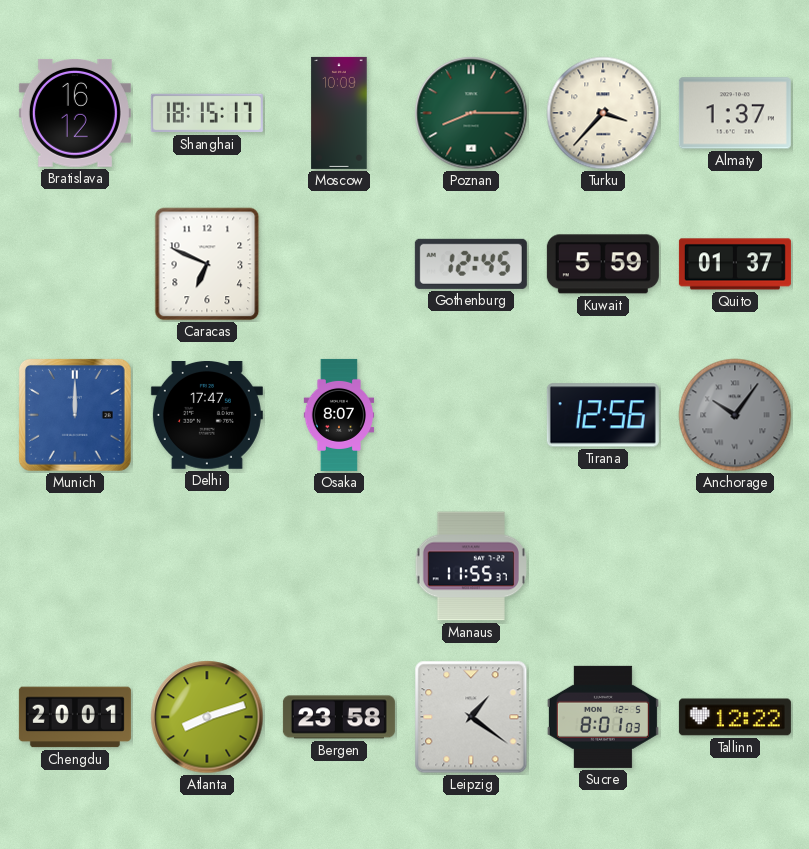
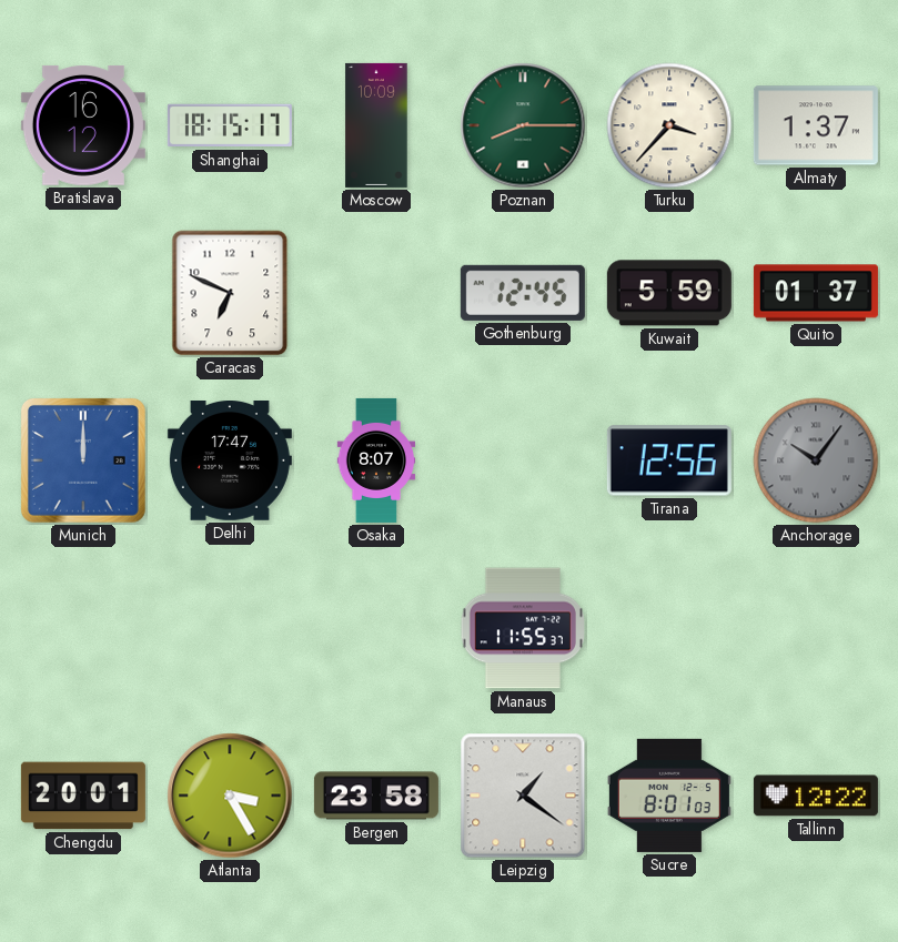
Atlanta: 8:12 -> 3:25 (230, 796)
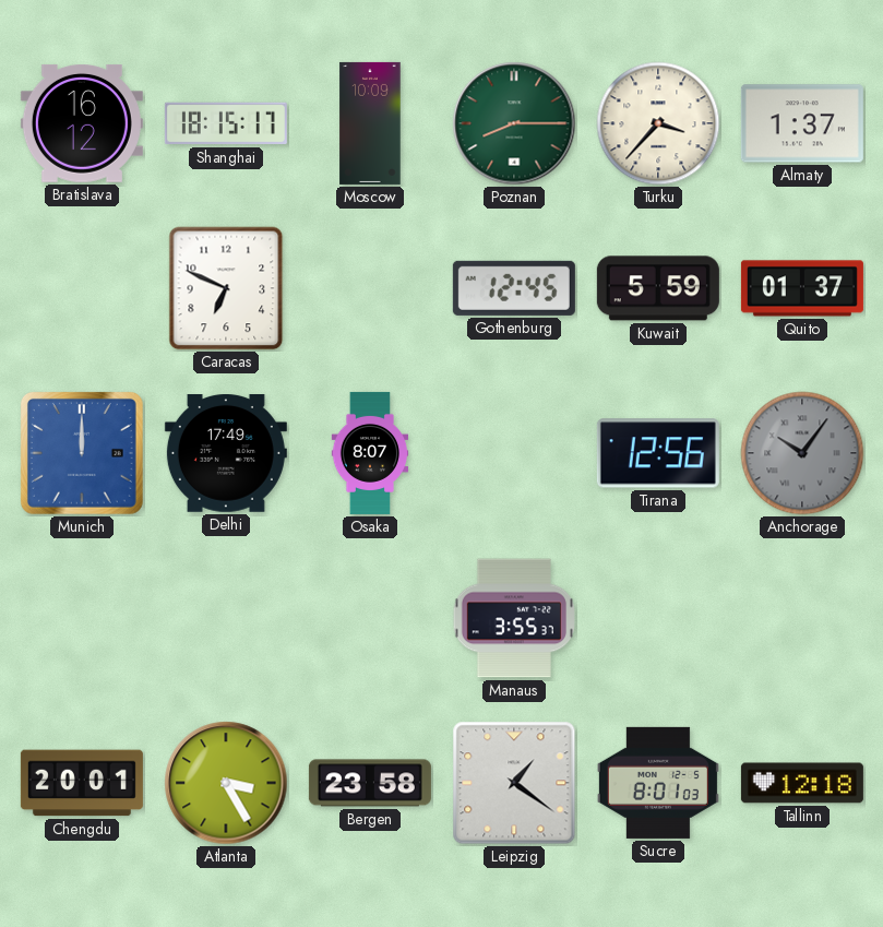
Delhi: 17:47 -> 17:49 (226, 454)
Manaus: 11:55 -> 3:55 (514, 618)
Tallinn: 12:22 -> 12:18 (802, 783)
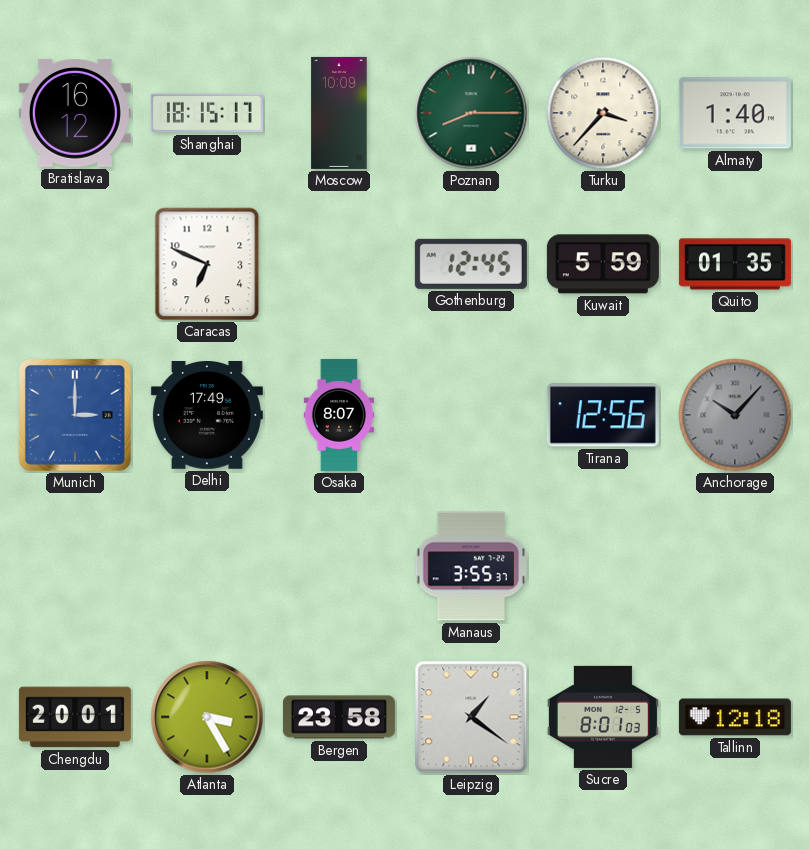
Almaty: 1:37 -> 1:40 (735, 113)
Quito: 01:37 -> 01:35 (735, 264)
Munich: 12:00 -> 3:00 (75, 415)
Anchorage: 10:06 -> 10:07 (735, 415)
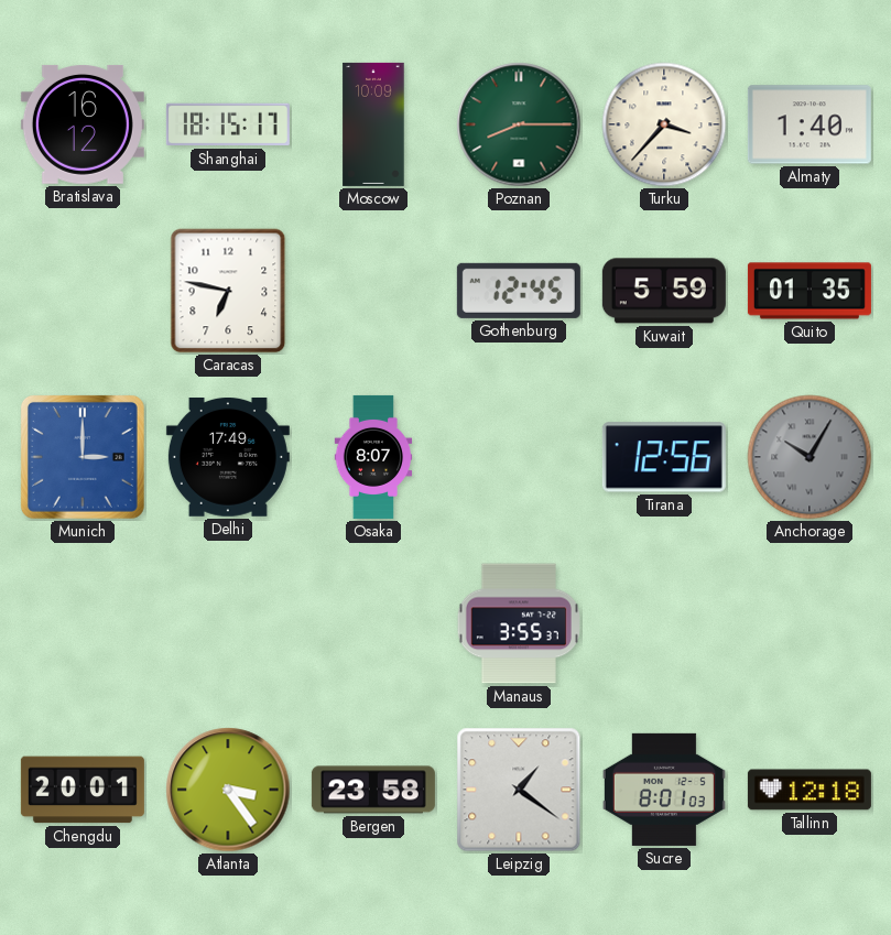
Caracas: 6:49 -> 6:47 (228, 291)
Anchorage: 10:07 -> 10:05 (809, 457)
Atlanta: 3:25 -> 3:24 (228, 790)
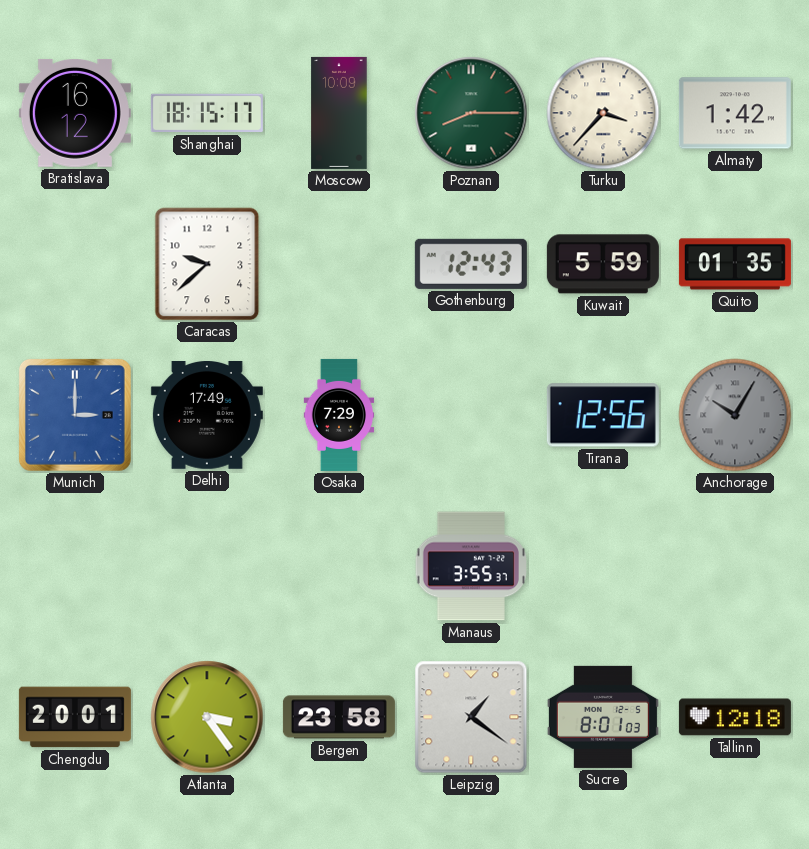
Almaty: 1:40 -> 1:42 (735, 113)
Caracas: 6:47 -> 9:38 (207, 264)
Gothenburg: 12:45 -> 12:43 (471, 264)
Osaka: 8:07 -> 7:29 (339, 415)
